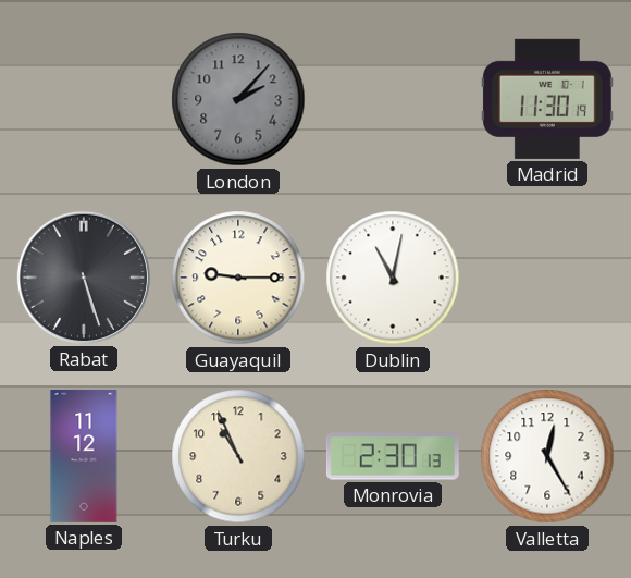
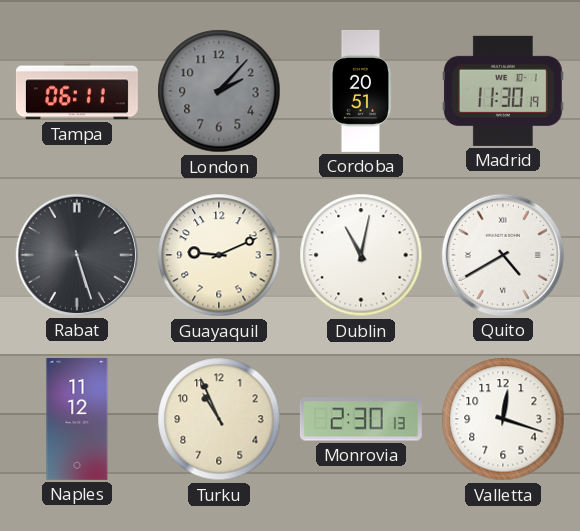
Tampa: none -> 06:11 (77, 91)
Cordoba: none -> 20:51 (361, 91)
Guayaquil: 9:15 -> 9:11 (219, 255)
Quito: none -> 4:40 (503, 255)
Valletta: 12:25 -> 12:18 (503, 419)
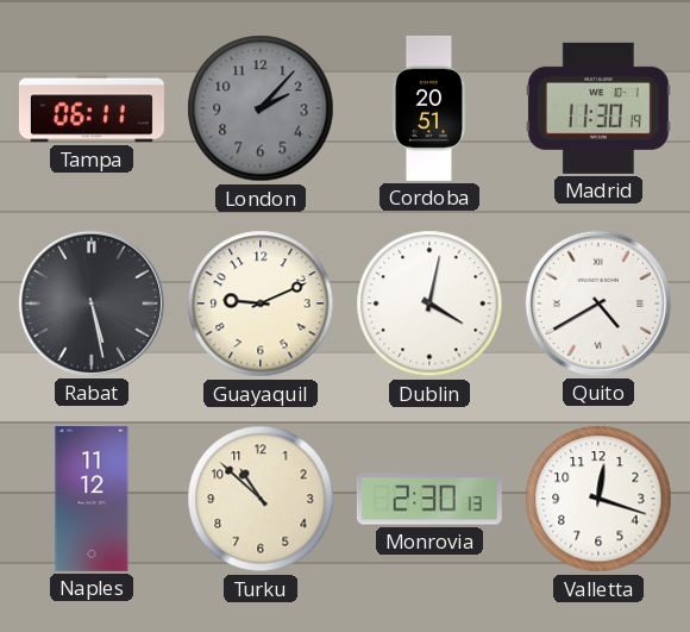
Rabat: 5:27 -> 5:28 (92, 304)
Dublin: 11:02 -> 4:02 (429, 304)
Turku: 10:56 -> 10:52 (261, 499)
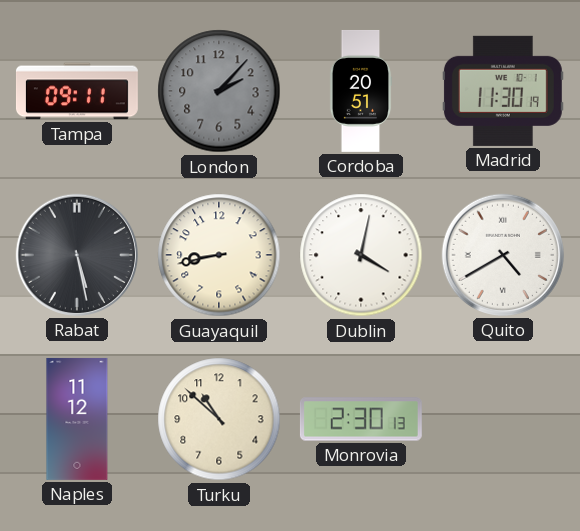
Tampa: 06:11 -> 09:11 (77, 91)
Guayaquil: 9:11 -> 8:43 (219, 255)
Valletta: 12:18 -> none (598, 499)
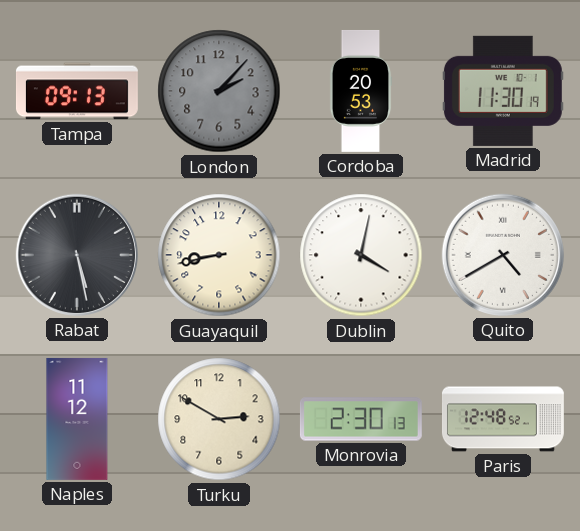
Tampa: 09:11 -> 09:13 (77, 91)
Cordoba: 20:51 -> 20:53 (361, 91)
Turku: 10:52 -> 2:50 (219, 419)
Paris: none -> 12:48 (503, 419)
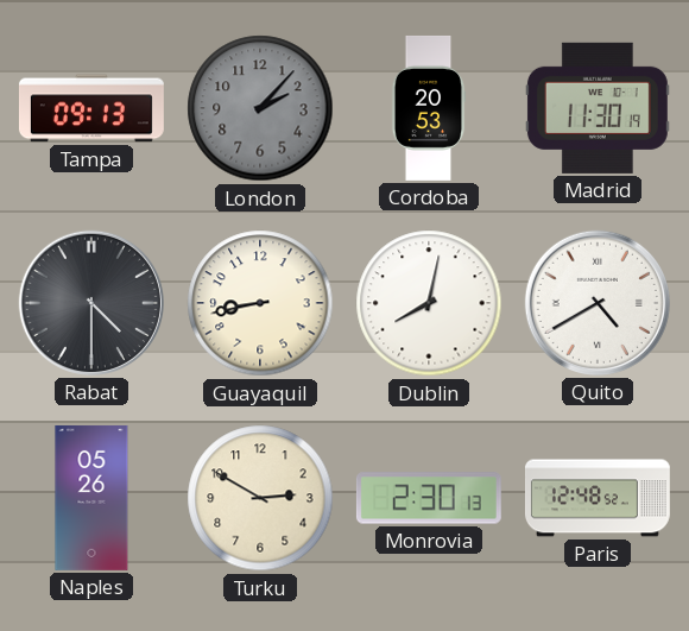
Rabat: 5:28 -> 4:30 (91, 303)
Dublin: 4:02 -> 8:02 (429, 303)
Naples: 11:12 -> 05:26 (91, 498)
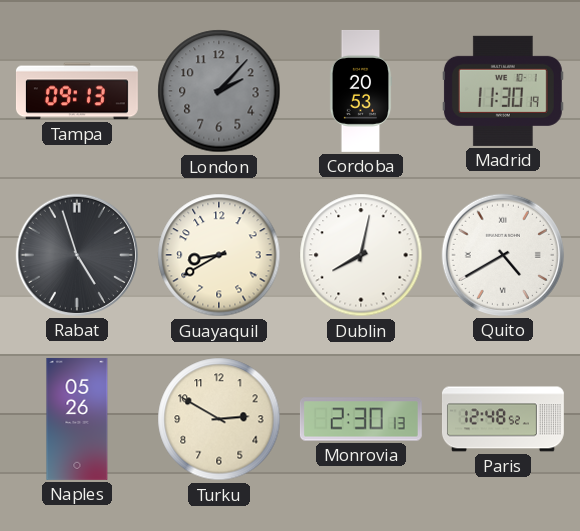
Rabat: 4:30 -> 4:57 (77, 255)
Guayaquil: 8:43 -> 8:40 (219, 255)
